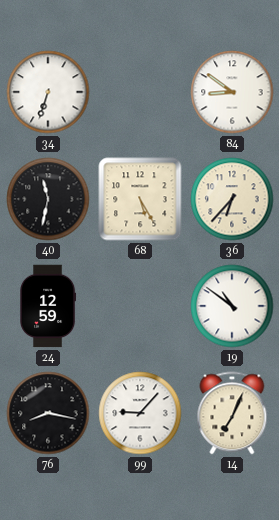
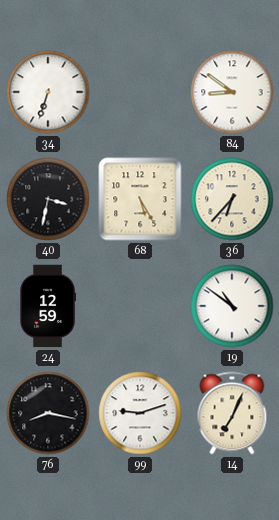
40: 11:32 -> 3:32 (48, 199)
99: 9:07 -> 9:12 (140, 413)
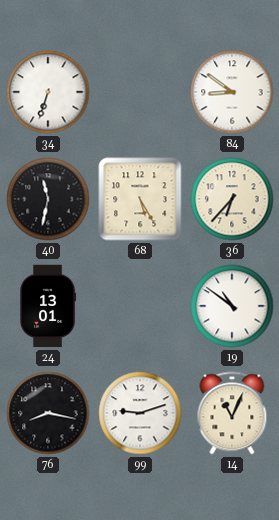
40: 3:32 -> 11:32 (48, 199)
24: 12:59 -> 13:01 (49, 306)
14: 7:04 -> 11:04 (232, 413)
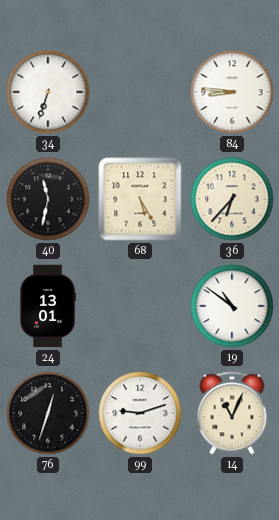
84: 8:51 -> 8:46 (232, 92)
76: 8:17 -> 12:33 (48, 413)
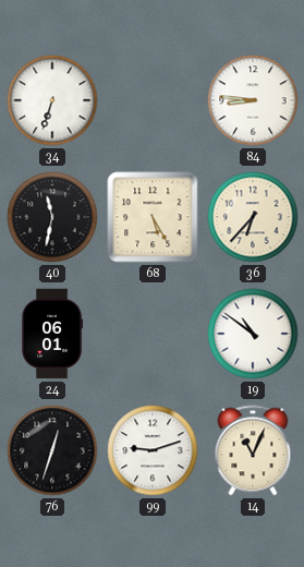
24: 13:01 -> 06:01 (53, 334)
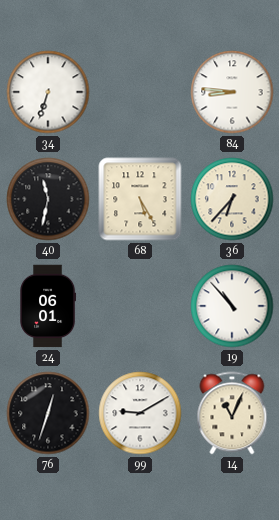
19: 10:51 -> 10:53 (232, 306)
99: 9:12 -> 9:10 (140, 413)
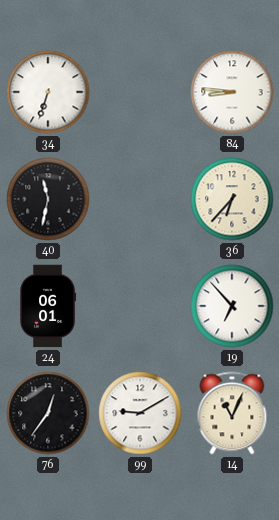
68: 5:25 -> none (140, 199)
19: 10:53 -> 6:53 (232, 306)
76: 12:33 -> 12:36 (48, 413)
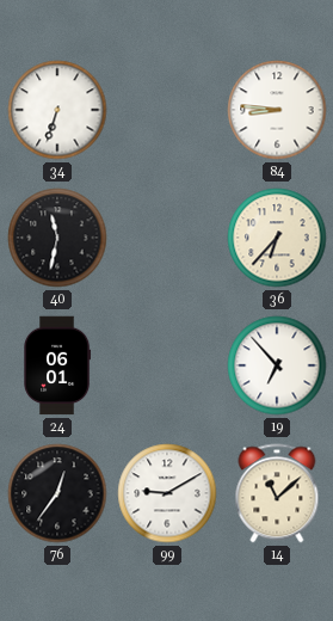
14: 11:04 -> 11:08 (277, 493)
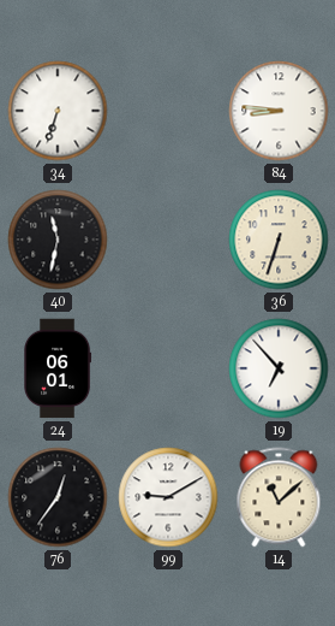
36: 6:37 -> 6:33 (279, 240)
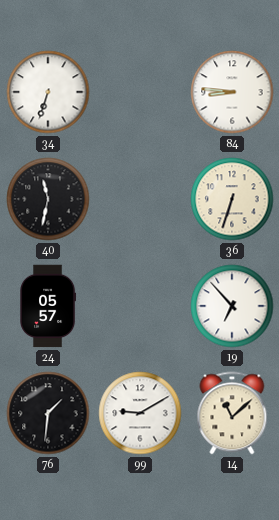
24: 06:01 -> 05:57 (49, 306)
76: 12:36 -> 1:31 (48, 413)
